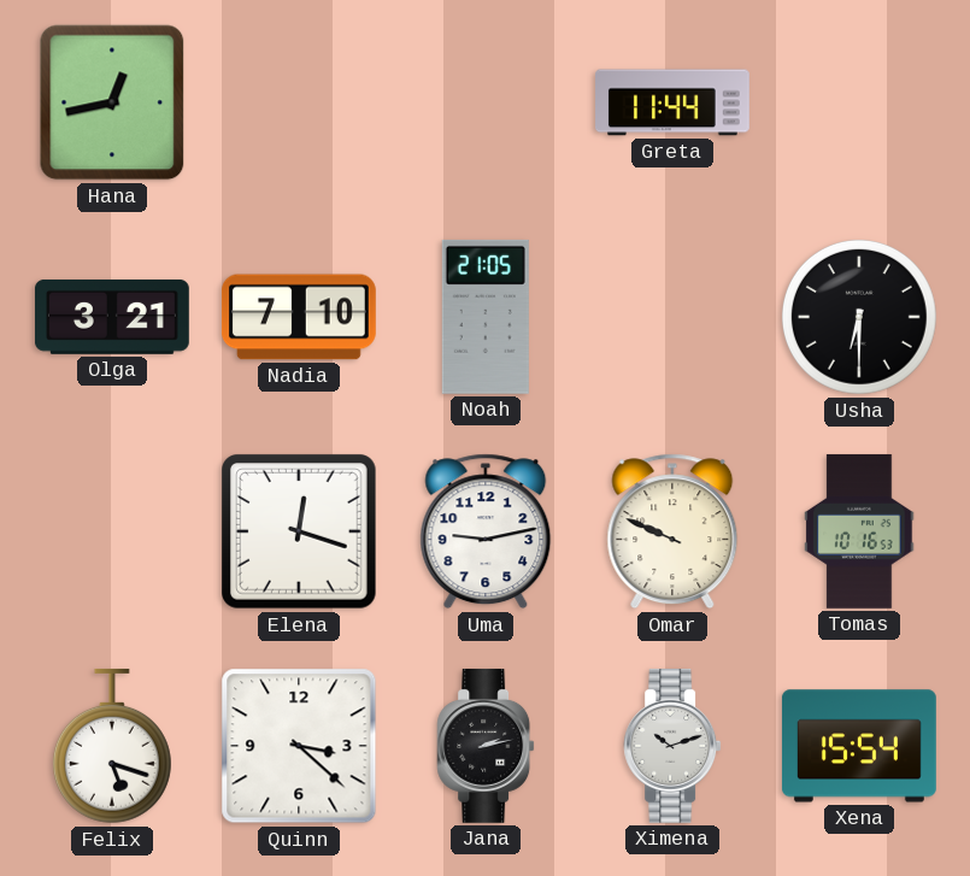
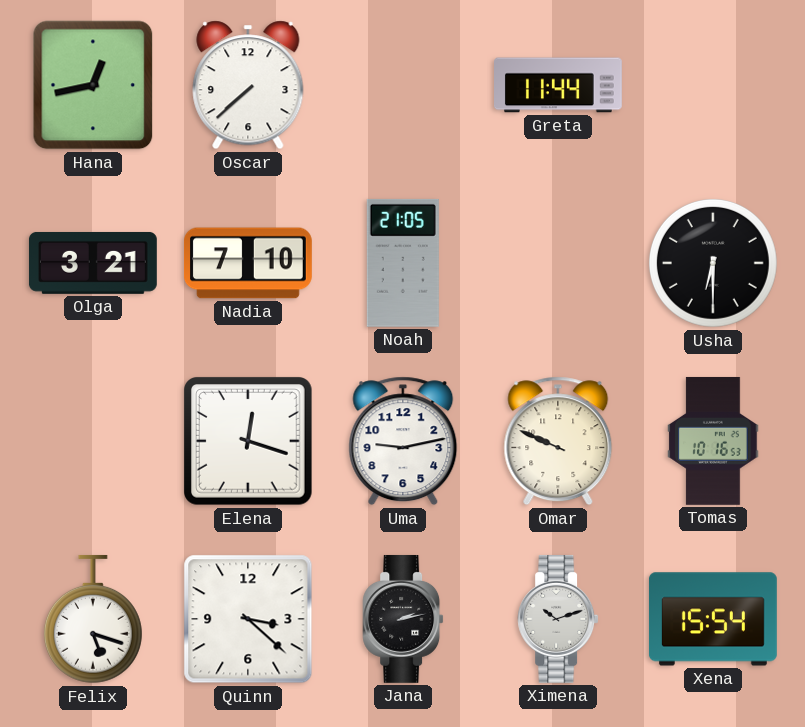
Oscar: none -> 7:38 (248, 85)
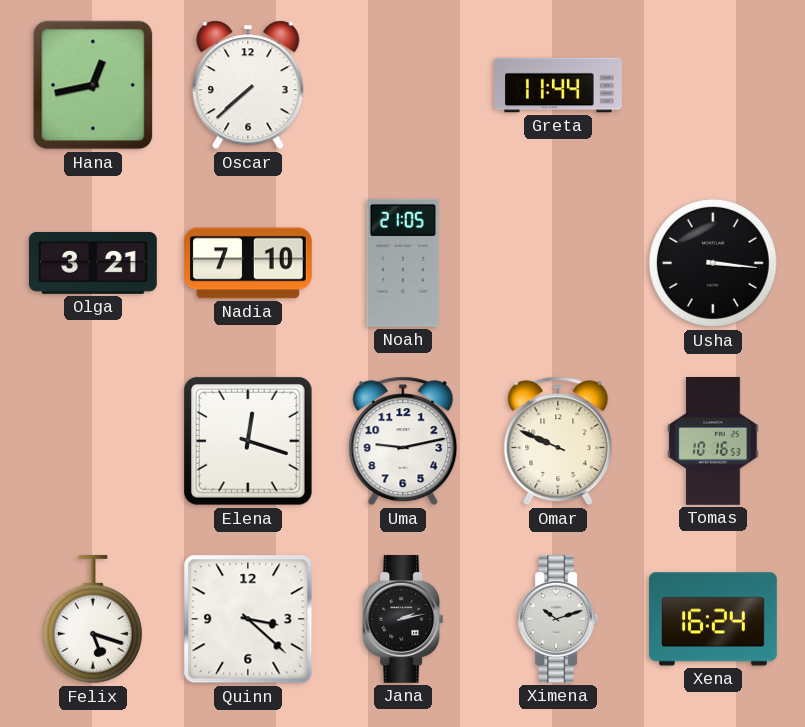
Usha: 6:30 -> 3:16 (713, 263)
Xena: 15:54 -> 16:24 (713, 619)
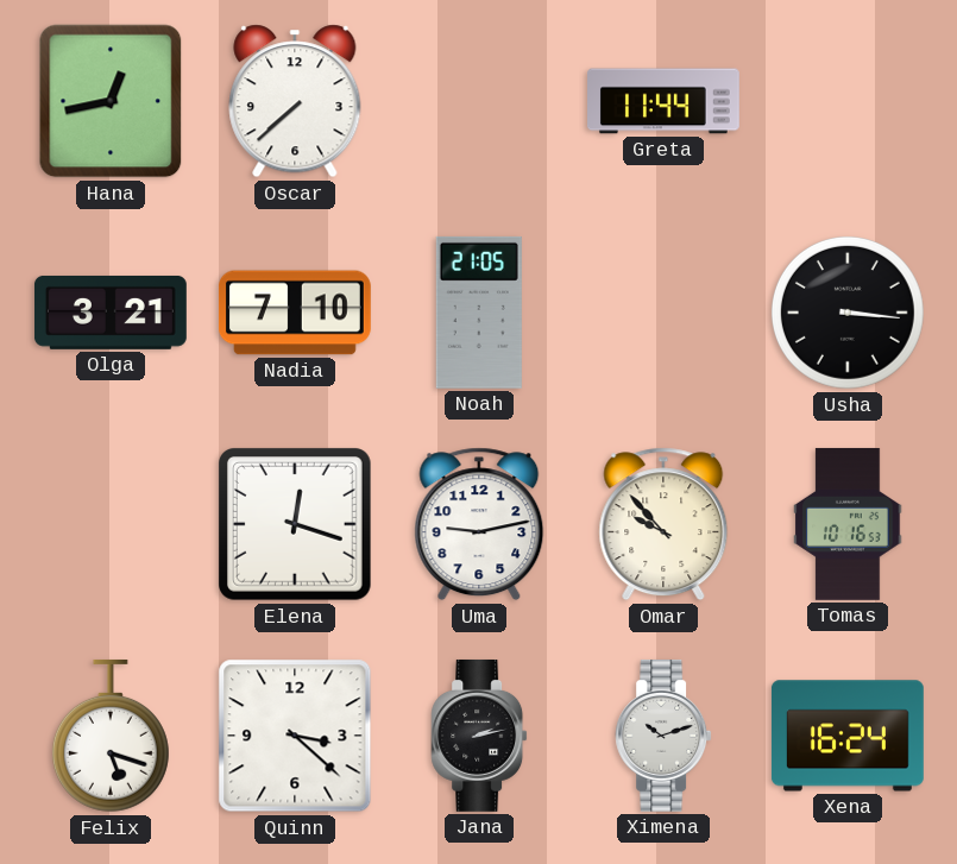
Omar: 9:49 -> 9:53 (663, 524)
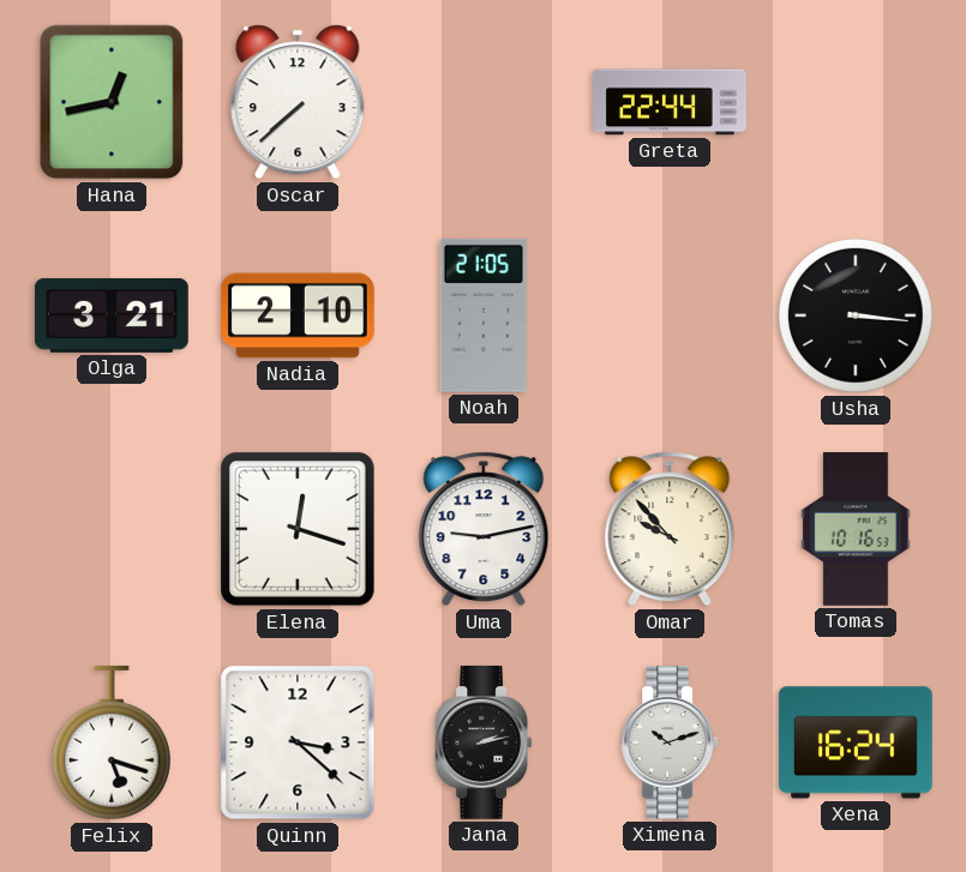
Greta: 11:44 -> 22:44 (671, 102)
Nadia: 7:10 -> 2:10 (298, 315)
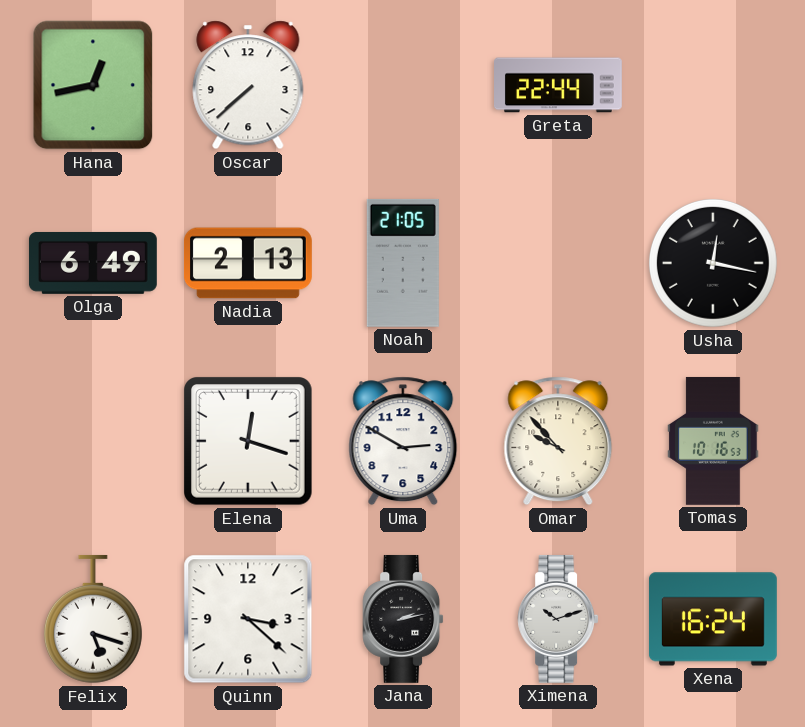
Olga: 3:21 -> 6:49 (93, 263)
Nadia: 2:10 -> 2:13 (248, 263)
Usha: 3:16 -> 12:17 (713, 263)
Uma: 9:13 -> 2:50 (403, 441)
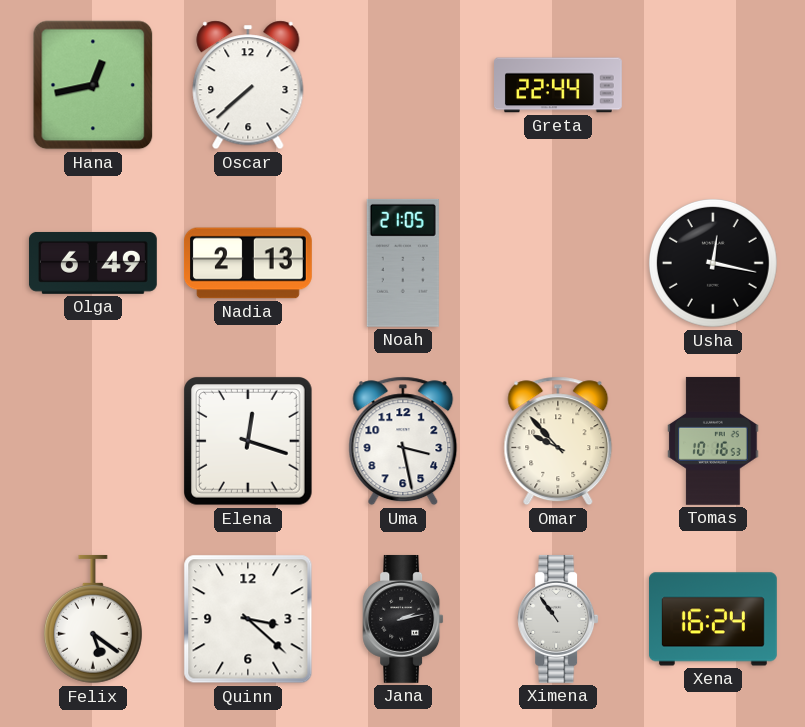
Uma: 2:50 -> 3:28 (403, 441)
Felix: 5:18 -> 5:21 (93, 619)
Ximena: 10:12 -> 10:54 (558, 619)
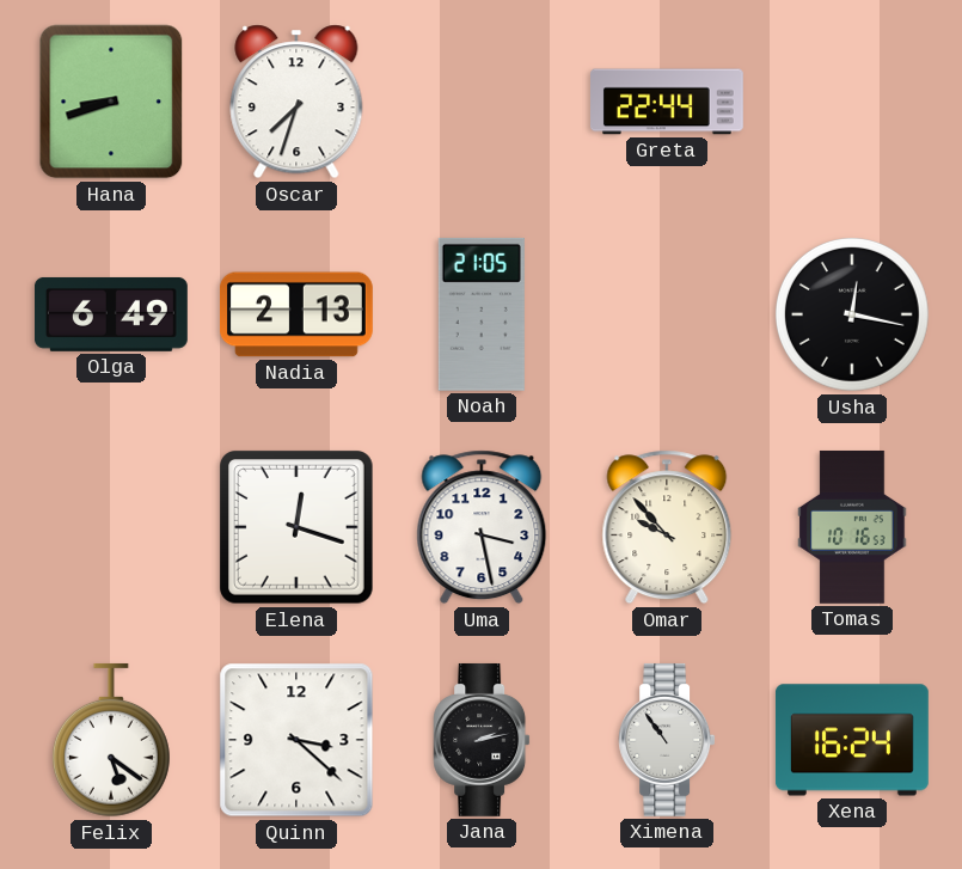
Hana: 12:43 -> 8:42 (111, 102)
Oscar: 7:38 -> 7:33 (296, 102)
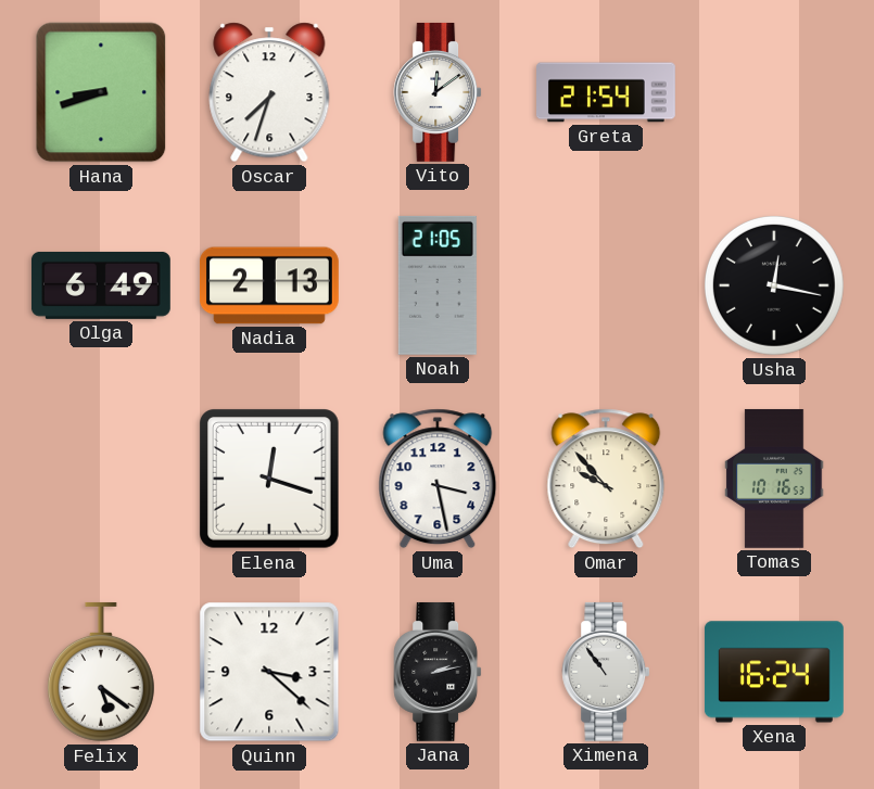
Vito: none -> 12:09 (438, 92)
Greta: 22:44 -> 21:54 (607, 92)
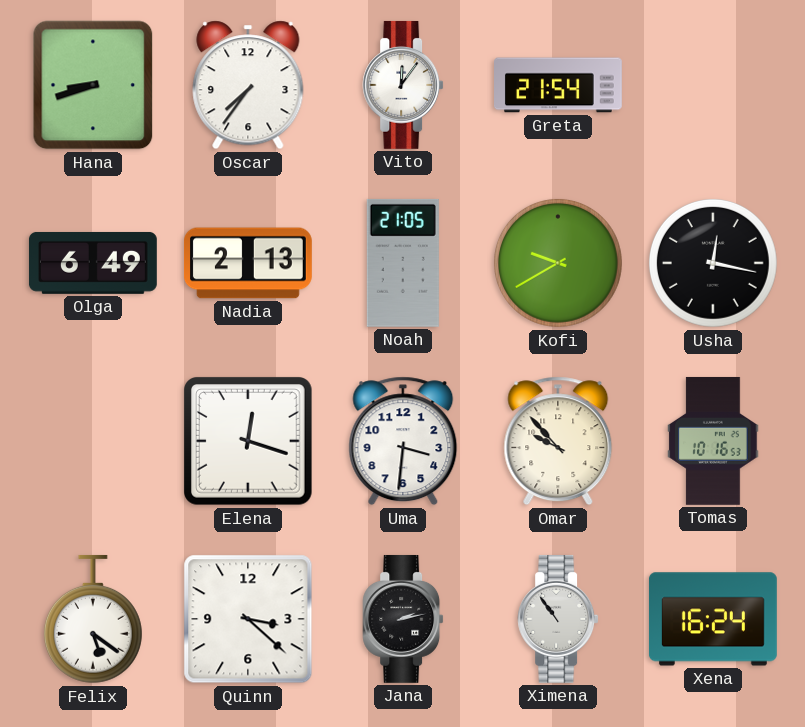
Oscar: 7:33 -> 7:36 (248, 85)
Vito: 12:09 -> 12:06 (403, 85)
Kofi: none -> 9:40 (558, 263)
Uma: 3:28 -> 3:31 (403, 441)
